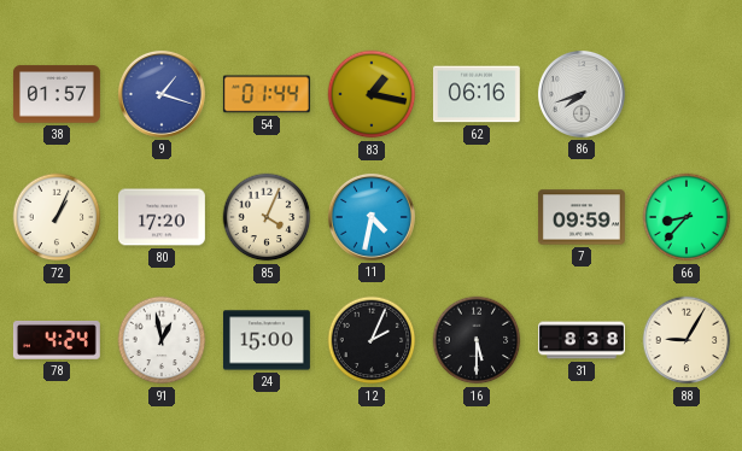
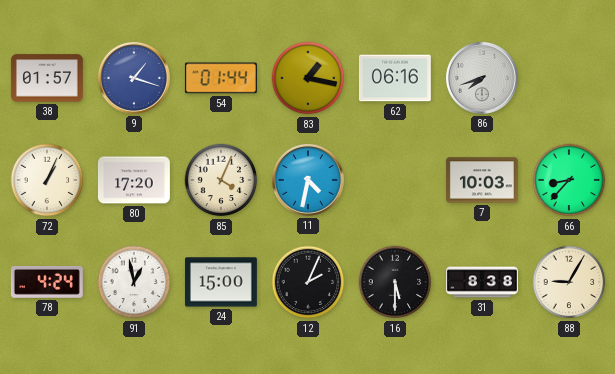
7: 09:59 -> 10:03 (482, 180)
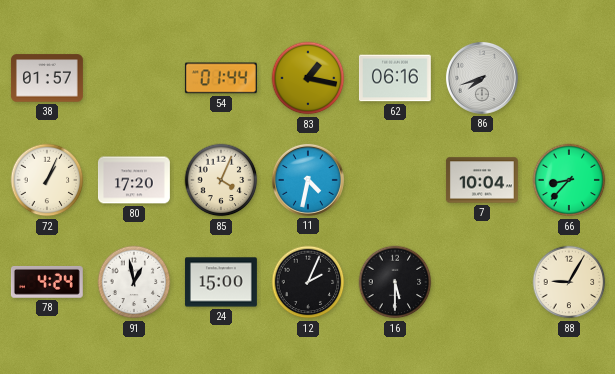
9: 1:18 -> none (134, 78)
7: 10:03 -> 10:04 (482, 180)
31: 8:38 -> none (483, 282)
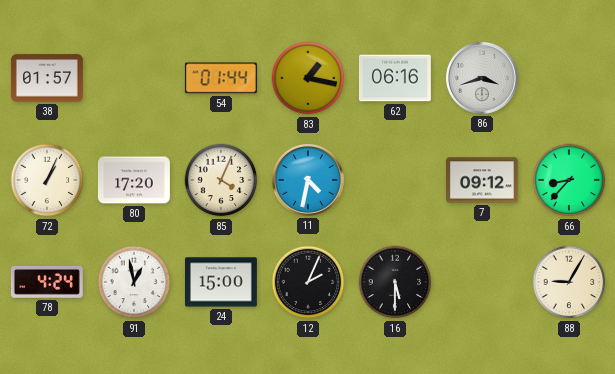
86: 7:42 -> 3:42 (482, 78)
7: 10:04 -> 09:12 (482, 180)
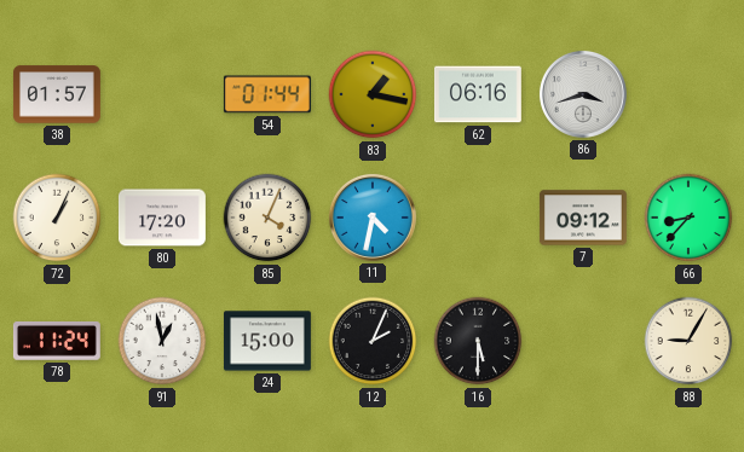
78: 4:24 -> 11:24 (57, 341)
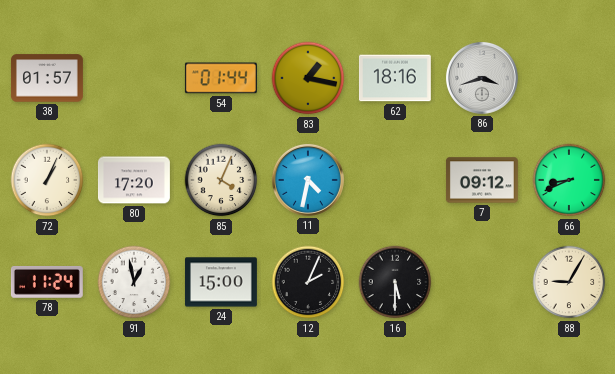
62: 06:16 -> 18:16 (395, 78)
66: 8:37 -> 8:41 (569, 180)
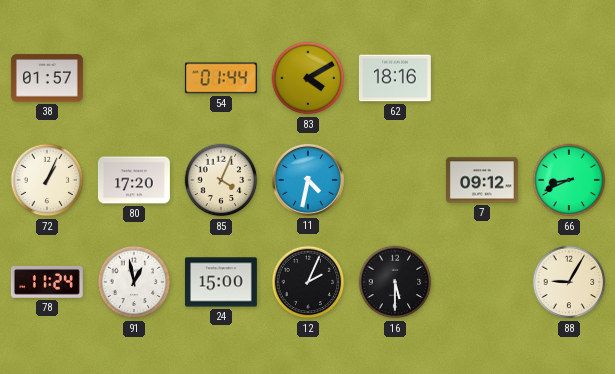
83: 1:17 -> 4:10 (308, 78)
86: 3:42 -> none (482, 78)
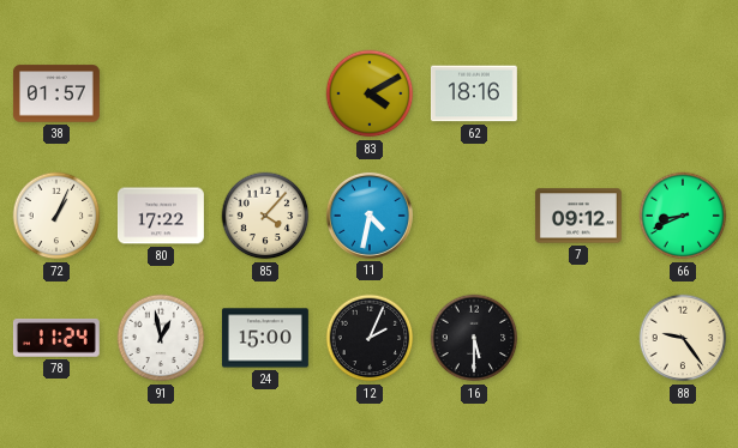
54: 01:44 -> none (221, 78)
80: 17:20 -> 17:22 (161, 216)
85: 4:04 -> 4:07 (265, 216)
88: 9:05 -> 9:24 (683, 338)
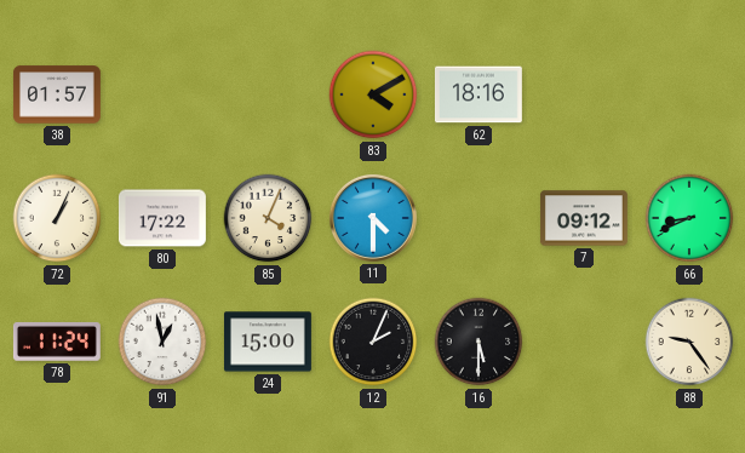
85: 4:07 -> 4:04 (268, 218)
11: 4:32 -> 4:30 (373, 218)
